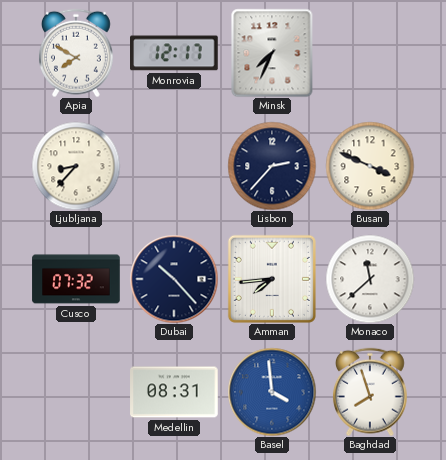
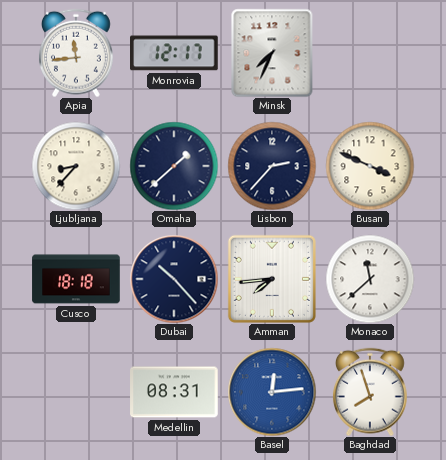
Apia: 7:50 -> 11:44 (76, 53)
Omaha: none -> 1:38 (174, 166)
Cusco: 07:32 -> 18:18 (76, 279)
Basel: 3:59 -> 12:14 (272, 392)
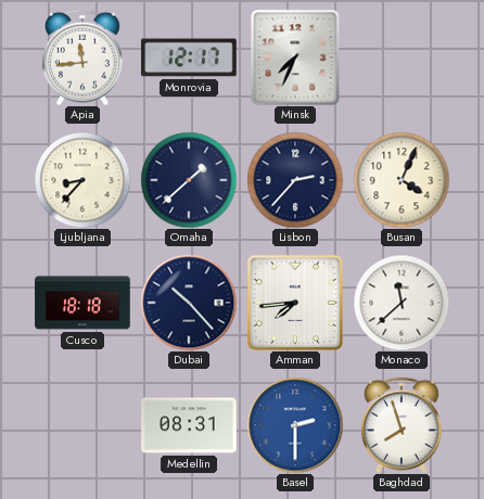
Busan: 3:49 -> 4:04 (402, 180)
Basel: 12:14 -> 2:30 (295, 425)
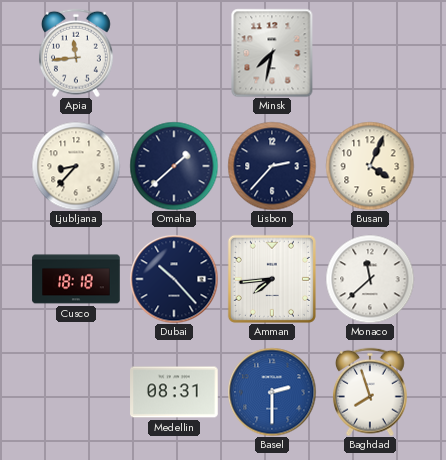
Monrovia: 12:17 -> none (189, 57)
Minsk: 7:34 -> 7:32 (272, 53)
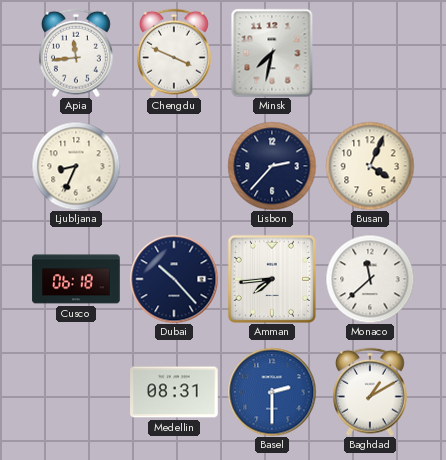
Chengdu: none -> 3:49 (174, 53)
Ljubljana: 8:37 -> 8:34 (76, 166)
Omaha: 1:38 -> none (174, 166)
Cusco: 18:18 -> 06:18 (76, 279)
Baghdad: 7:57 -> 1:10 (370, 392)
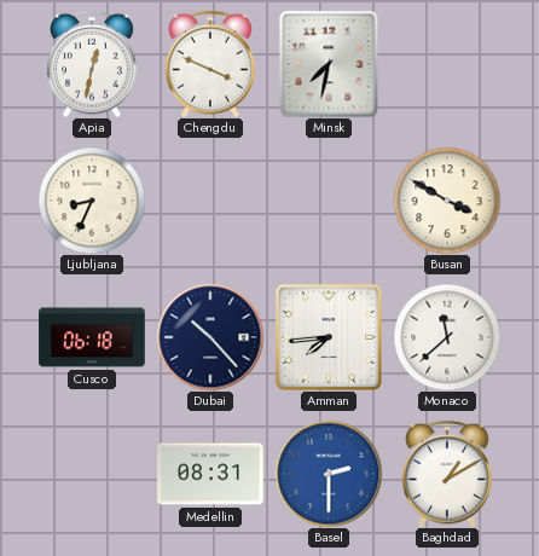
Apia: 11:44 -> 12:32 (92, 64)
Lisbon: 2:37 -> none (272, 166)
Busan: 4:04 -> 3:50 (447, 201)
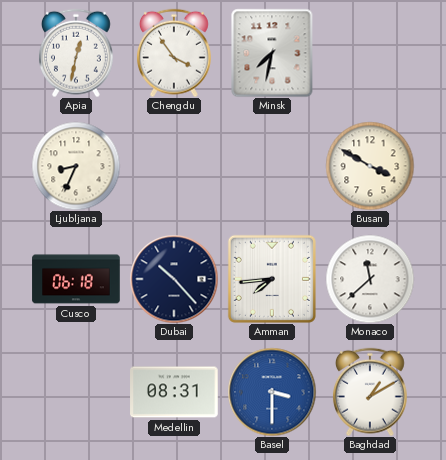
Chengdu: 3:49 -> 3:54 (174, 53)
Basel: 2:30 -> 3:30 (272, 392)
